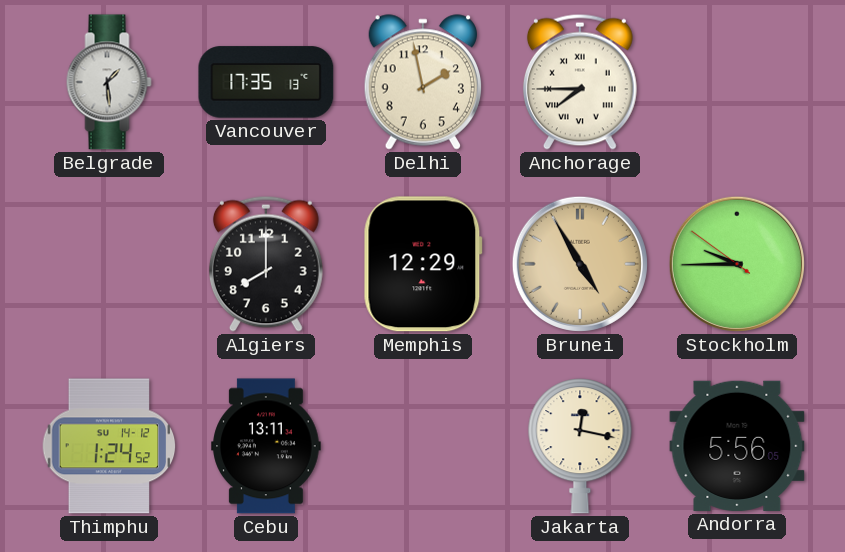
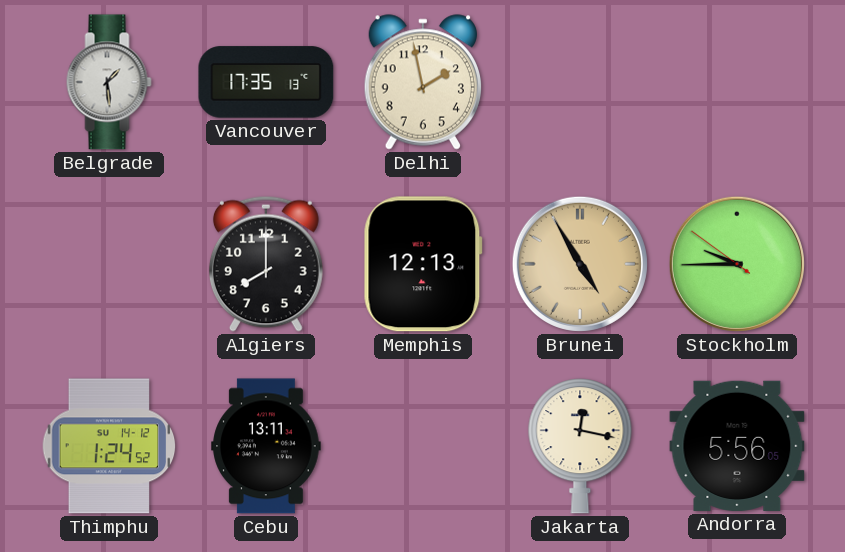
Anchorage: 7:45 -> none (580, 82)
Memphis: 12:29 -> 12:13 (423, 264)
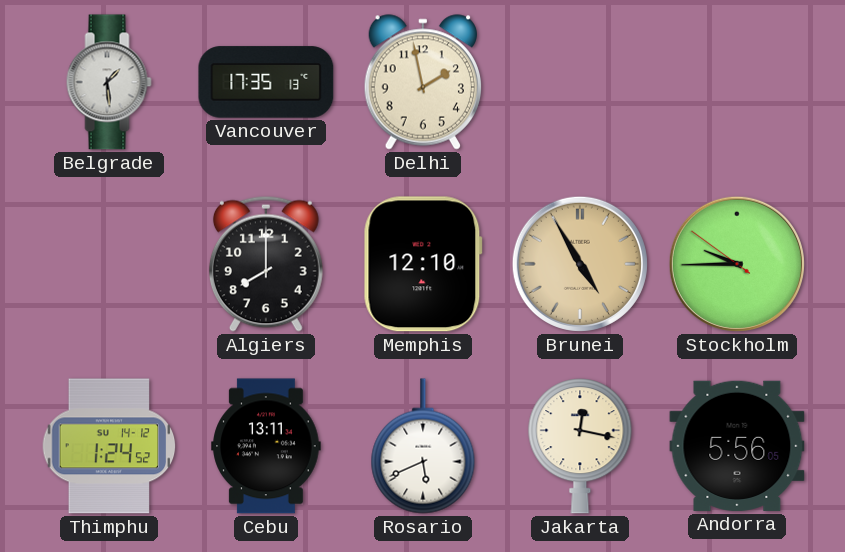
Memphis: 12:13 -> 12:10 (423, 264)
Rosario: none -> 5:41 (423, 446)
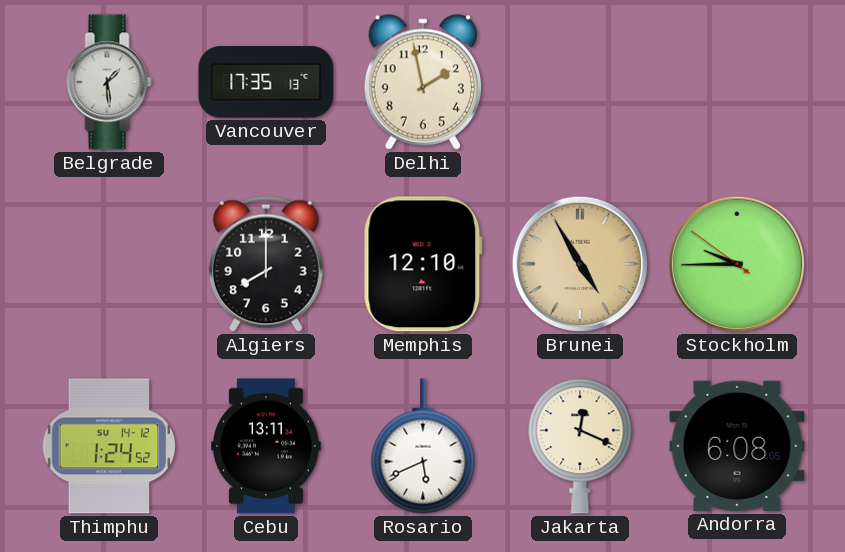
Jakarta: 12:17 -> 12:19 (580, 446)
Andorra: 5:56 -> 6:08 (737, 446)
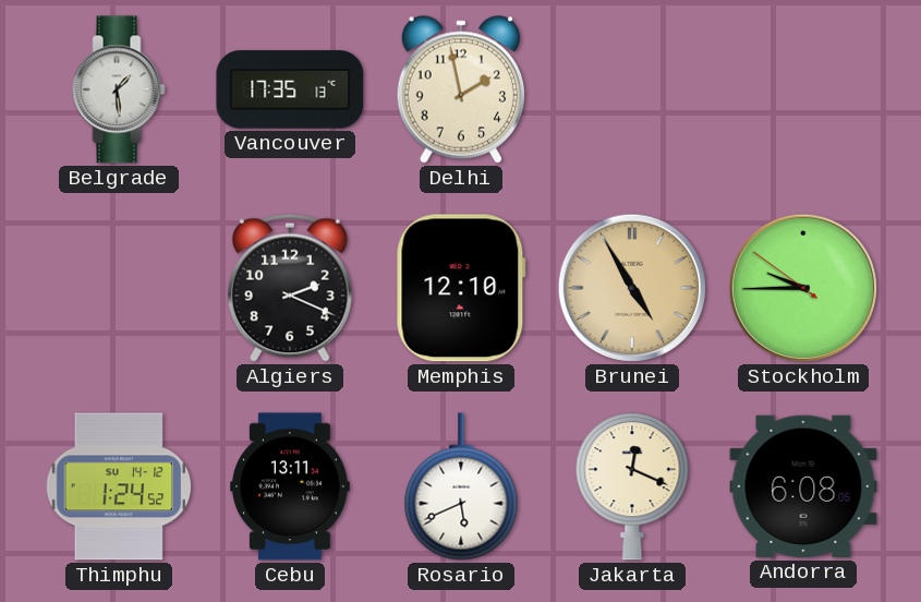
Algiers: 8:00 -> 2:19 (290, 288)
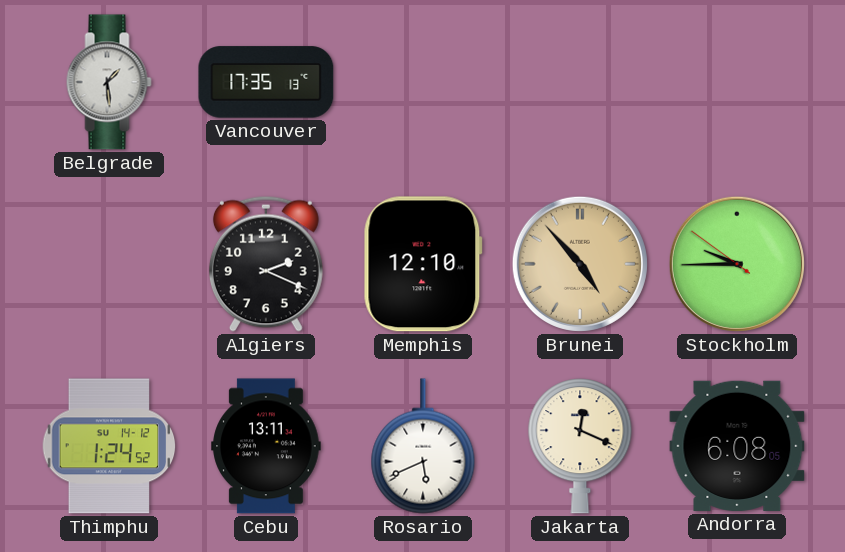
Delhi: 1:58 -> none (460, 89)
Brunei: 4:55 -> 4:53 (580, 264)
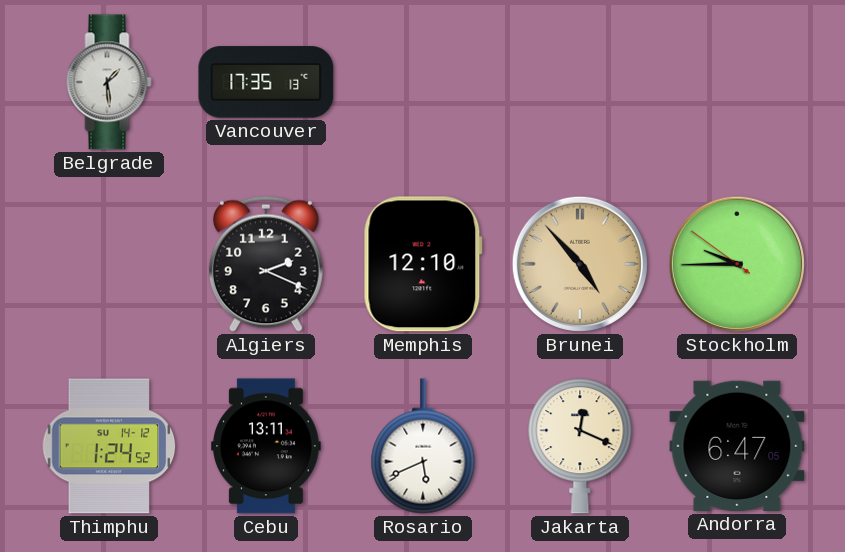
Andorra: 6:08 -> 6:47 (737, 446)
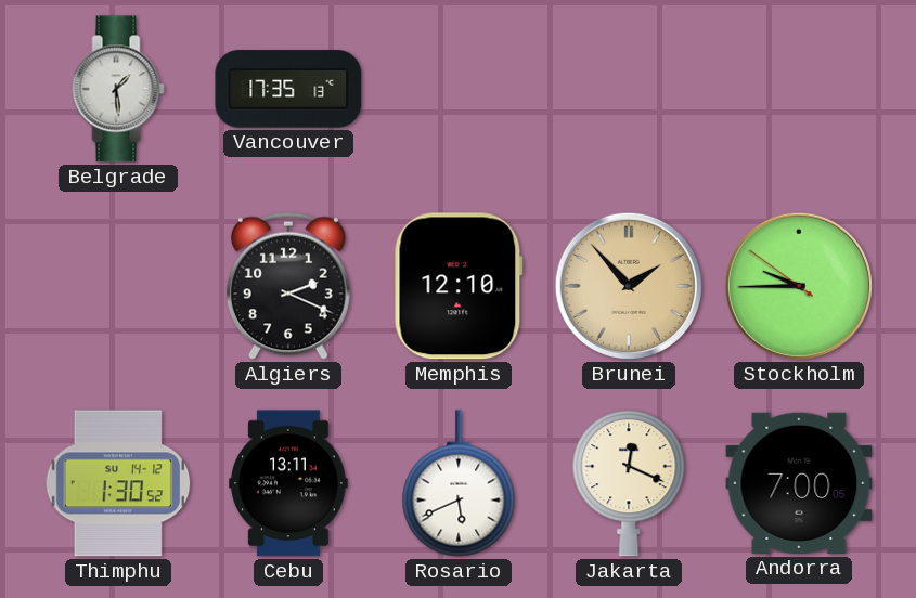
Brunei: 4:53 -> 1:53 (629, 286)
Thimphu: 1:24 -> 1:30 (118, 483)
Andorra: 6:47 -> 7:00 (799, 483)
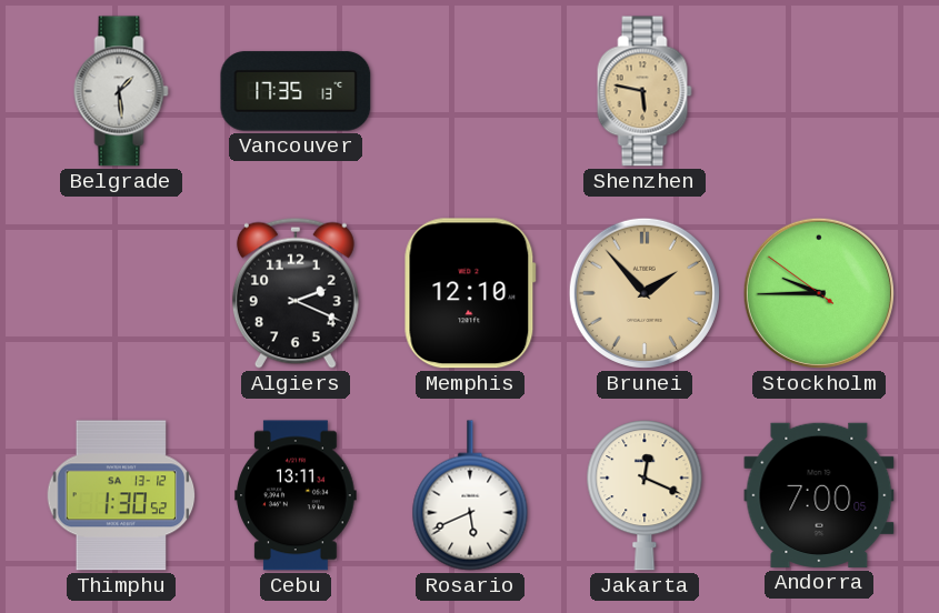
Shenzhen: none -> 5:47 (645, 91)
Thimphu date: SU 14-12 -> SA 13-12 (121, 495)
